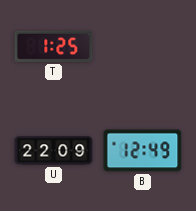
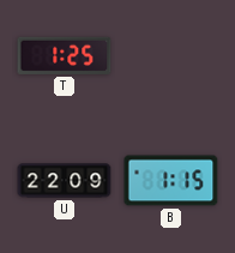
B: 12:49 -> 1:15 (171, 181)
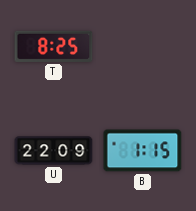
T: 1:25 -> 8:25 (54, 46)
